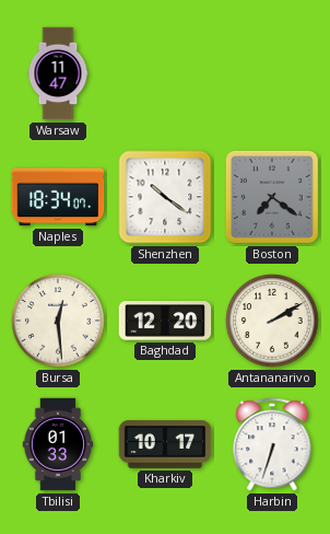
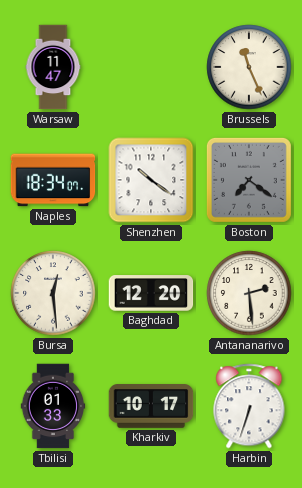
Brussels: none -> 11:26 (249, 67)
Antananarivo: 2:10 -> 2:29 (249, 293)
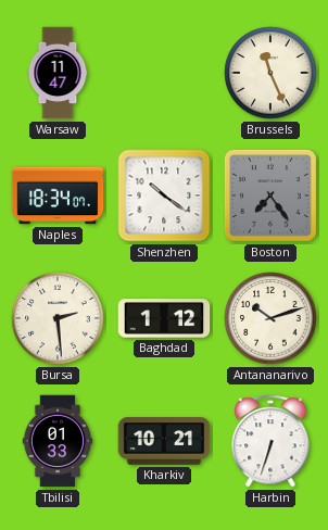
Boston: 7:21 -> 7:24 (270, 195)
Bursa: 12:29 -> 2:29 (58, 318)
Baghdad: 12:20 -> 1:12 (164, 318)
Antananarivo: 2:29 -> 10:12 (270, 318)
Kharkiv: 10:17 -> 10:21 (164, 441)
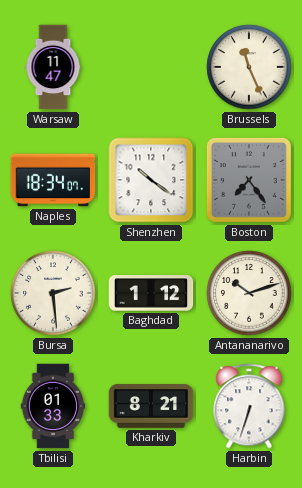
Kharkiv: 10:21 -> 8:21 (151, 406)
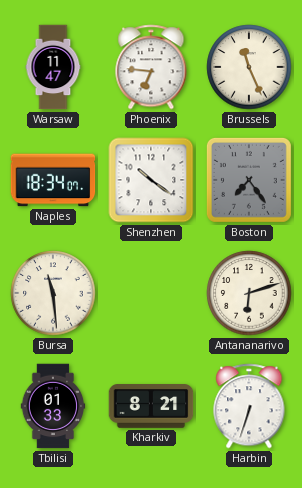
Phoenix: none -> 6:46 (151, 67)
Bursa: 2:29 -> 11:29 (53, 293)
Baghdad: 1:12 -> none (151, 293)
Antananarivo: 10:12 -> 6:12 (249, 293)
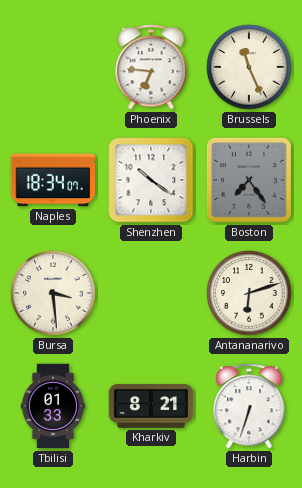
Warsaw: 11:47 -> none (53, 67)
Bursa: 11:29 -> 3:29 (53, 293)
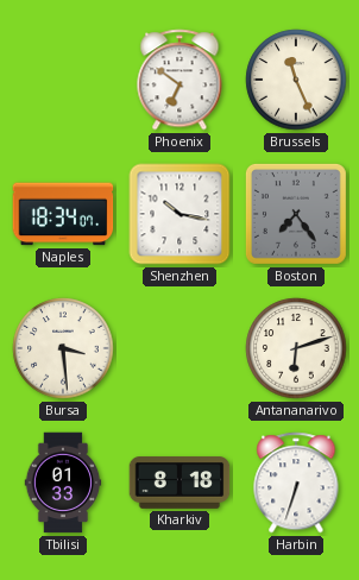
Phoenix: 6:46 -> 6:51 (179, 80)
Shenzhen: 10:21 -> 10:17 (179, 214)
Kharkiv: 8:21 -> 8:18 (179, 483)
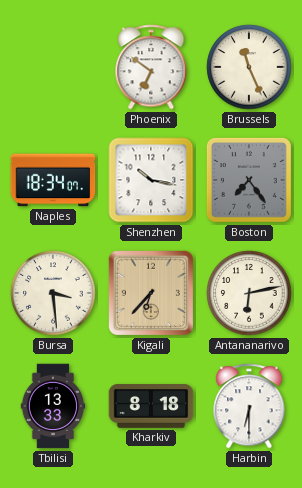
Kigali: none -> 6:37 (151, 293)
Antananarivo: 6:12 -> 6:13 (249, 293)
Tbilisi: 01:33 -> 13:33 (53, 406)
Harbin: 6:33 -> 6:30 (249, 406)
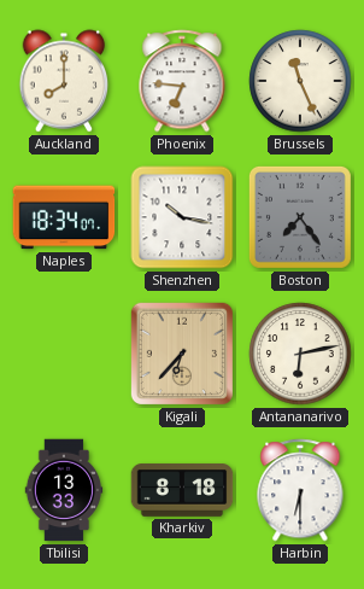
Auckland: none -> 8:00 (64, 81)
Phoenix: 6:51 -> 6:46 (182, 81)
Bursa: 3:29 -> none (53, 293)
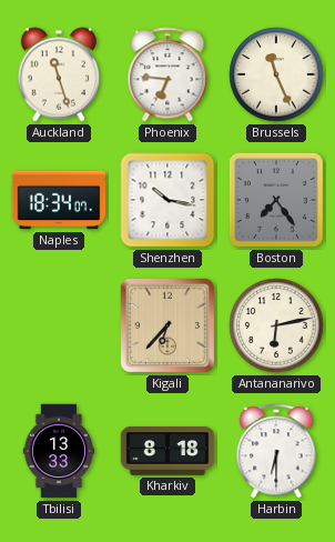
Auckland: 8:00 -> 11:27 (59, 74)
